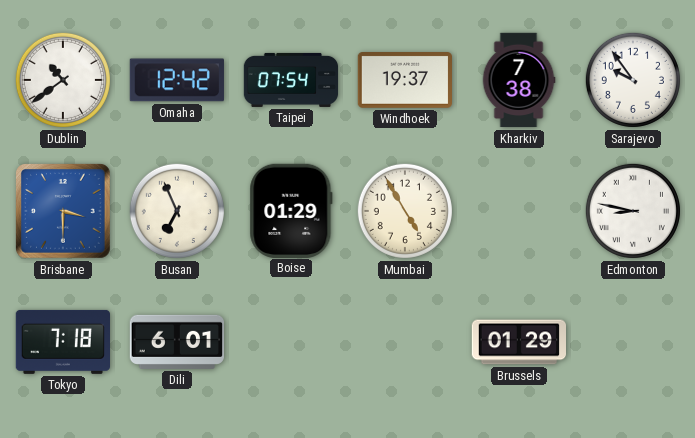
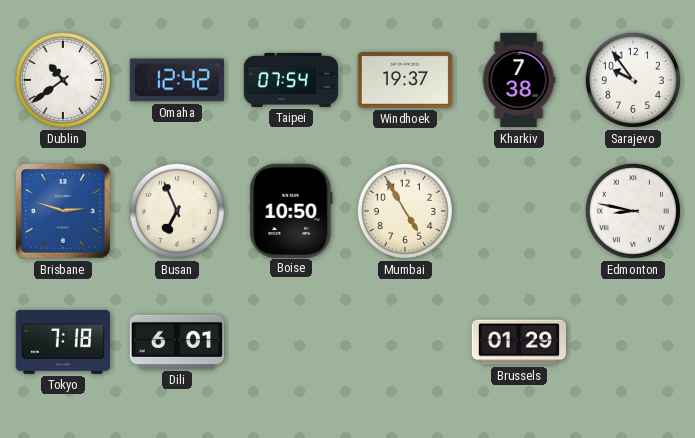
Brisbane: 3:30 -> 2:48 (64, 211)
Boise: 01:29 -> 10:50 (291, 210)
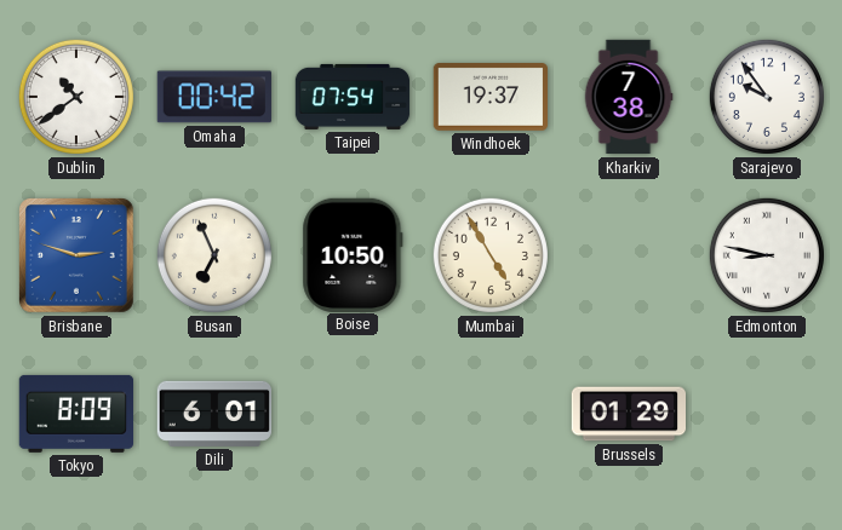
Omaha: 12:42 -> 00:42 (214, 97)
Tokyo: 7:18 -> 8:09 (75, 414)
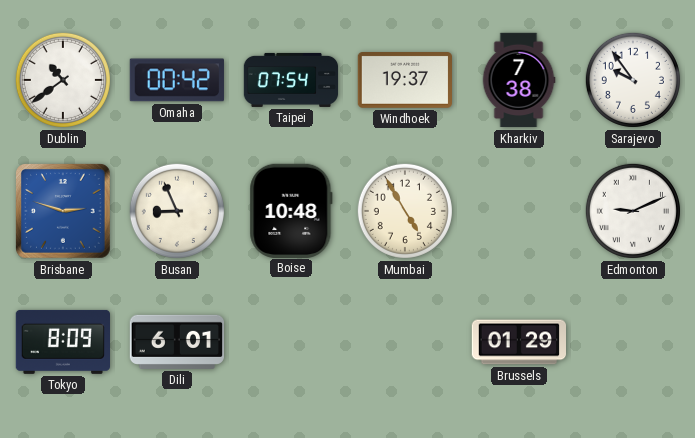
Busan: 6:56 -> 8:56 (177, 211)
Boise: 10:50 -> 10:48 (291, 210)
Edmonton: 8:47 -> 9:11 (633, 211)
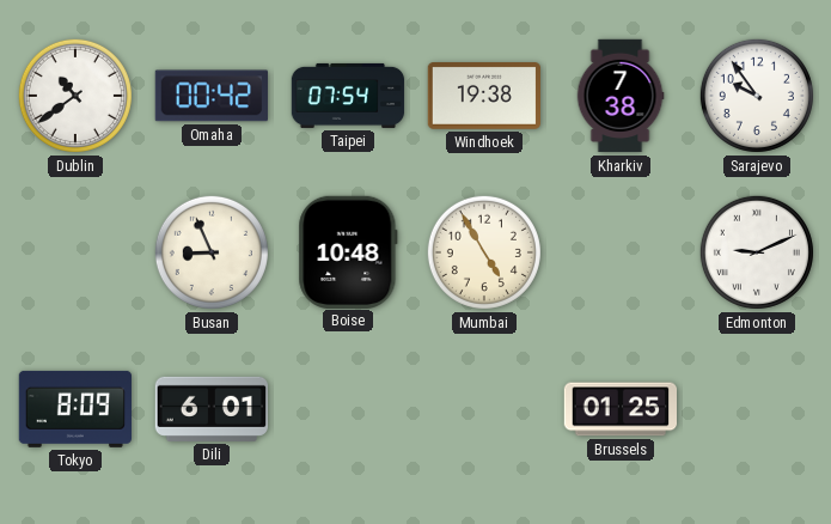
Windhoek: 19:37 -> 19:38 (483, 97)
Brisbane: 2:48 -> none (64, 211)
Brussels: 01:29 -> 01:25 (619, 409)
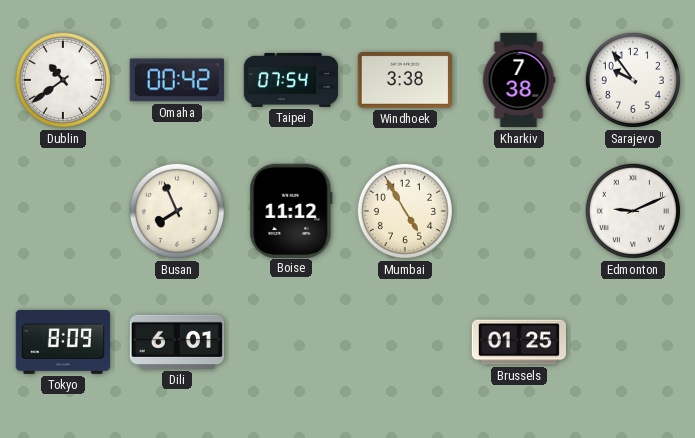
Windhoek: 19:38 -> 3:38 (404, 81)
Busan: 8:56 -> 7:56 (177, 211)
Boise: 10:48 -> 11:12 (291, 210)
